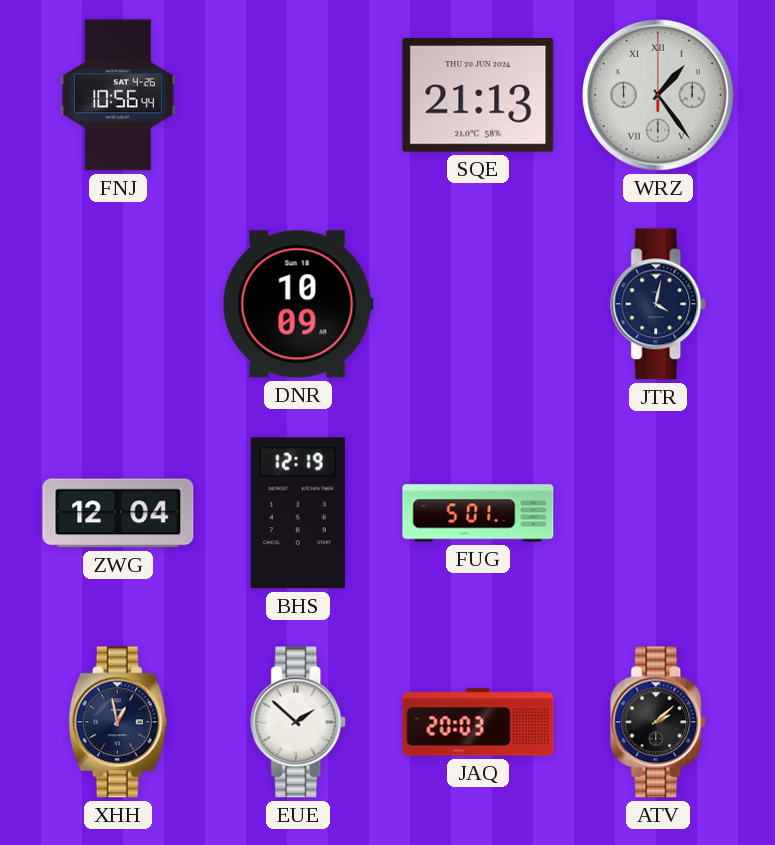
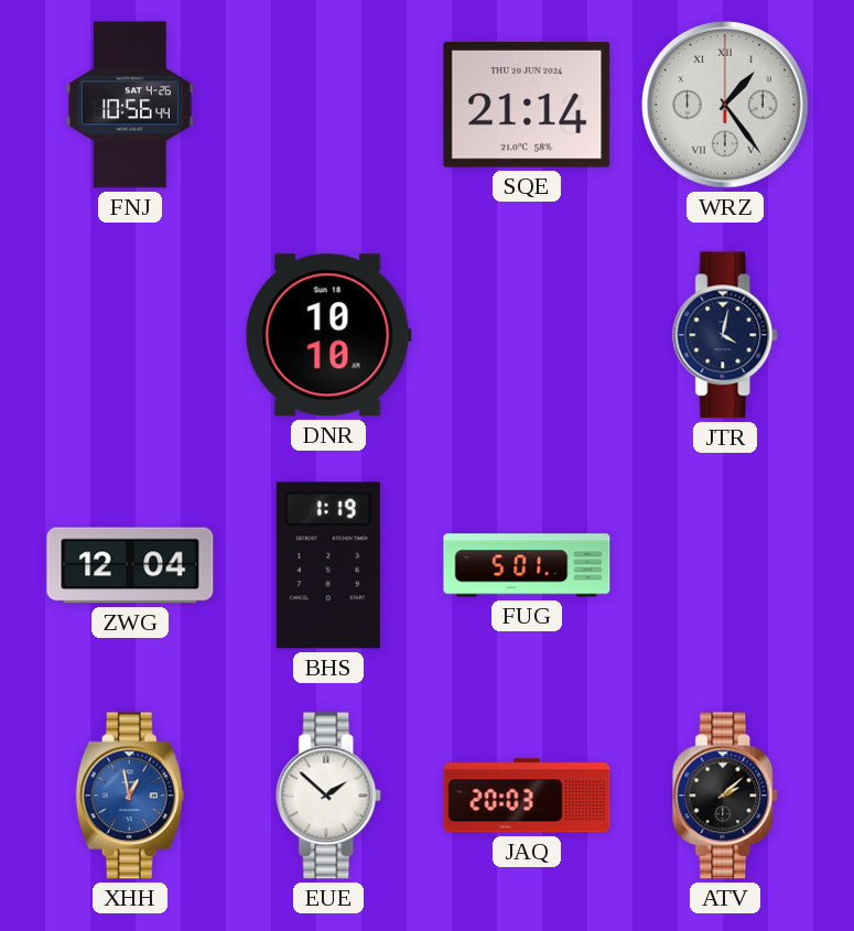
SQE: 21:13 -> 21:14 (527, 106)
DNR: 10:09 -> 10:10 (328, 335)
BHS: 12:19 -> 1:19 (328, 565)
XHH dial: navy -> blue (130, 795)
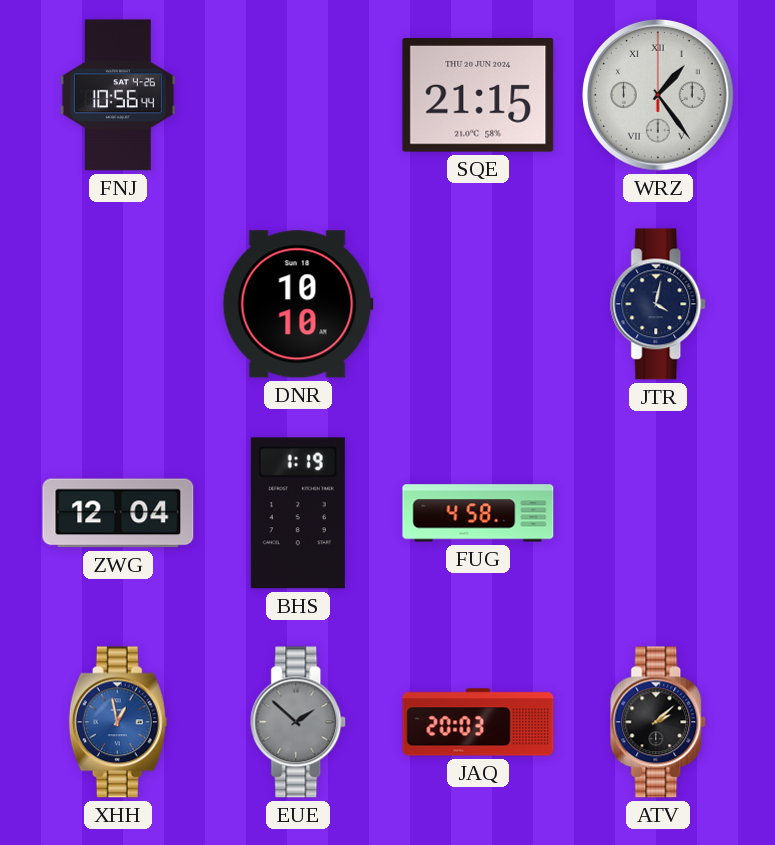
SQE: 21:14 -> 21:15 (478, 96)
FUG: 5:01 -> 4:58 (478, 513)
EUE dial: white -> grey (299, 722)
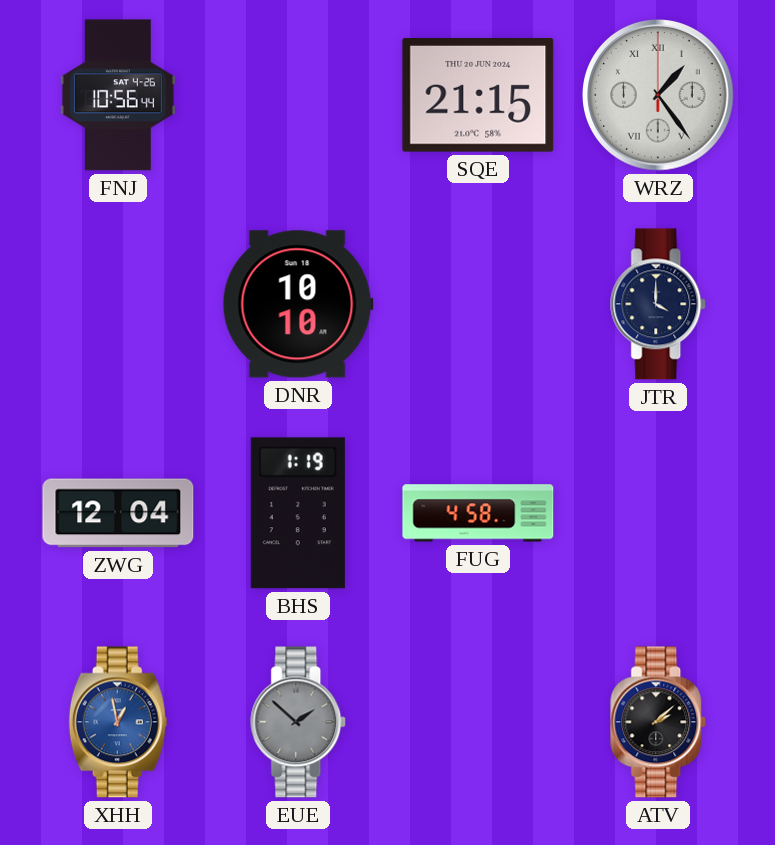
JTR: 4:02 -> 4:00 (659, 304)
JAQ: 20:03 -> none (478, 722)
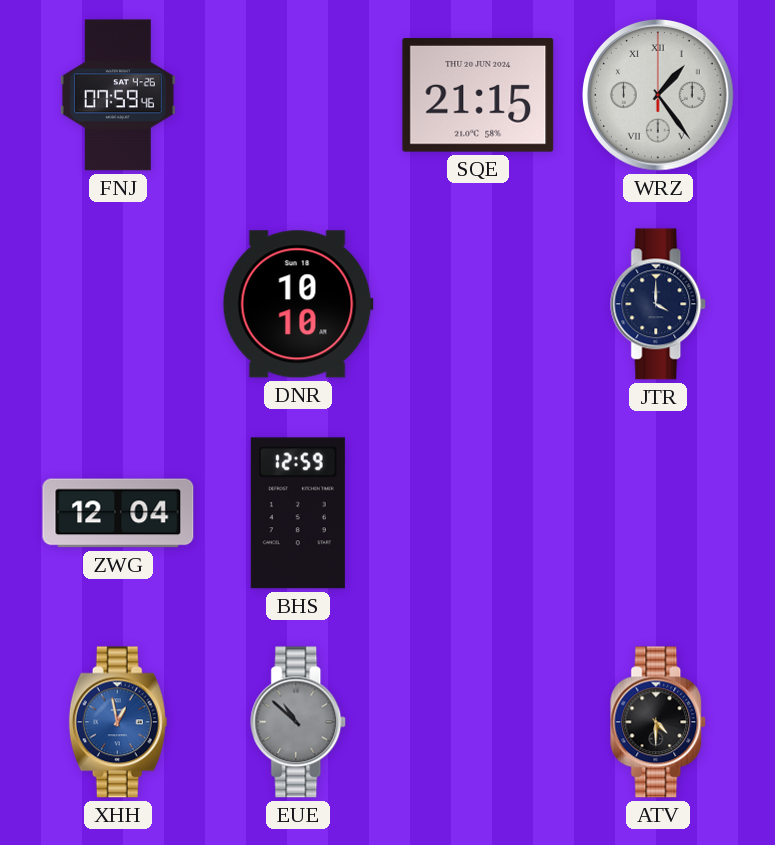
FNJ: 10:56 -> 07:59 (118, 95)
BHS: 1:19 -> 12:59 (298, 513)
FUG: 4:58 -> none (478, 513)
EUE: 1:52 -> 10:52 (299, 722)
ATV: 2:08 -> 4:30 (659, 722)
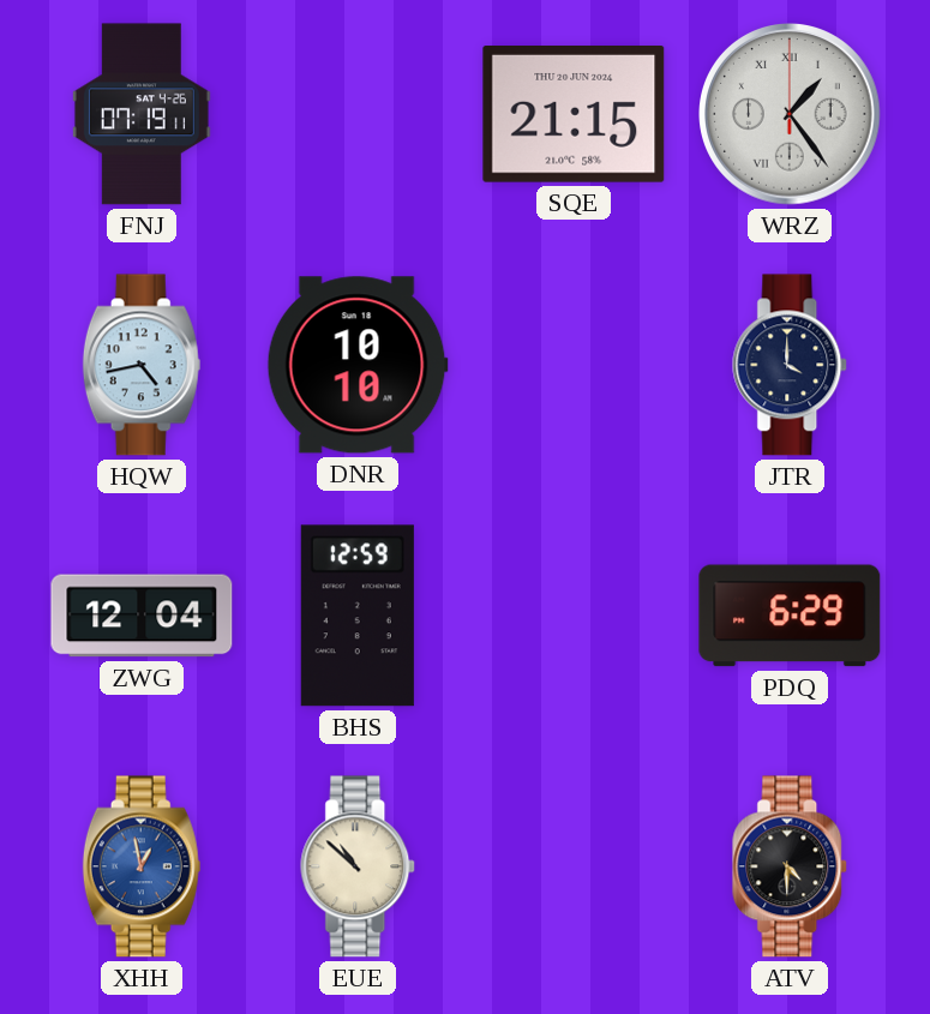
FNJ: 07:59 -> 07:19 (142, 114)
HQW: none -> 4:43 (142, 365)
PDQ: none -> 6:29 (790, 616)
EUE dial: grey -> cream (359, 866)
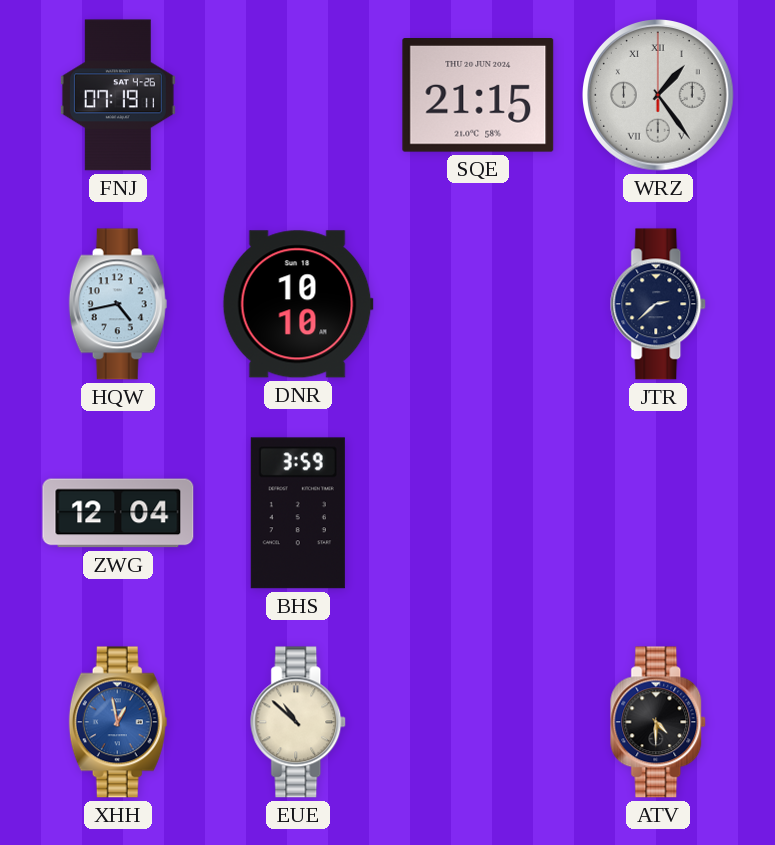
JTR: 4:00 -> 2:38 (659, 304)
BHS: 12:59 -> 3:59 (298, 513)
PDQ: 6:29 -> none (790, 616)
